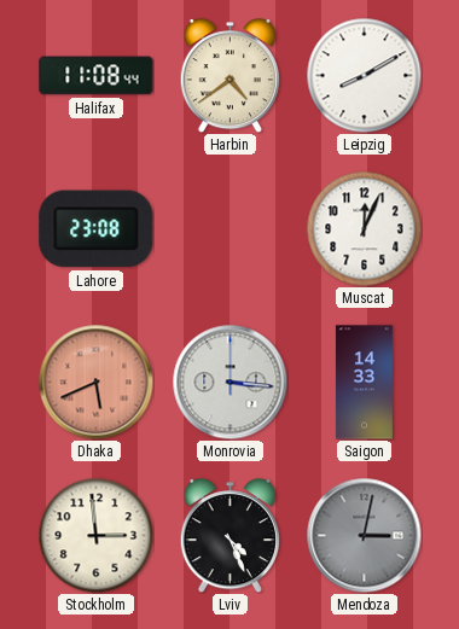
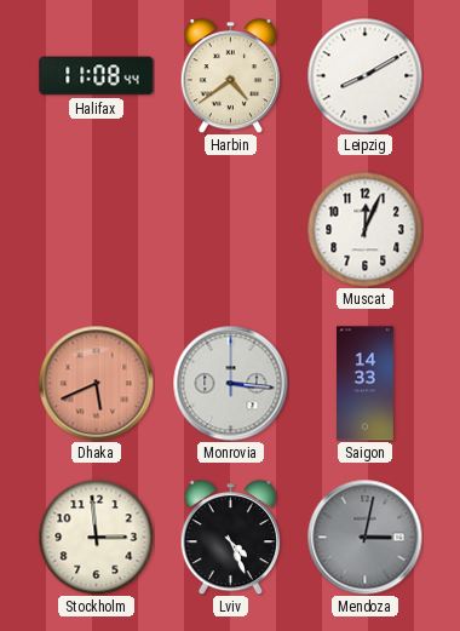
Lahore: 23:08 -> none (97, 229)
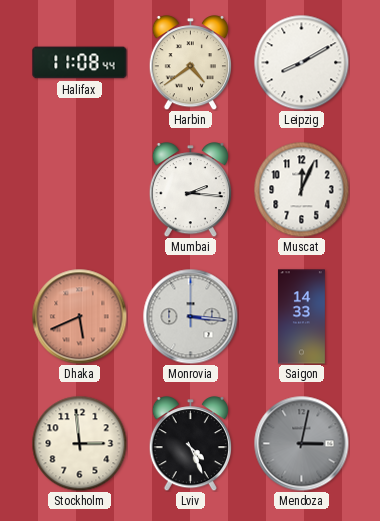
Mumbai: none -> 2:16 (190, 190)
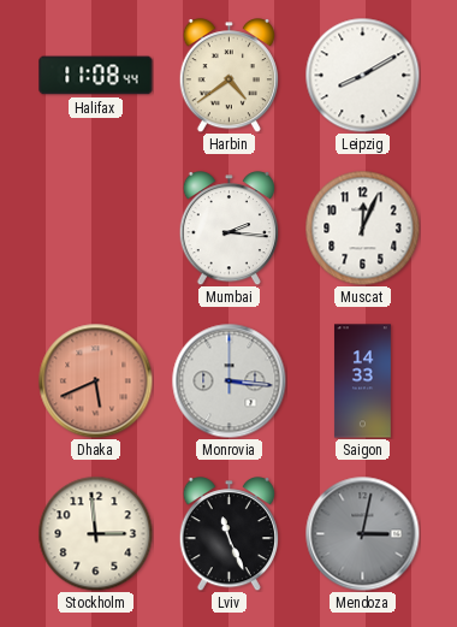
Lviv: 4:26 -> 11:26 (228, 534)
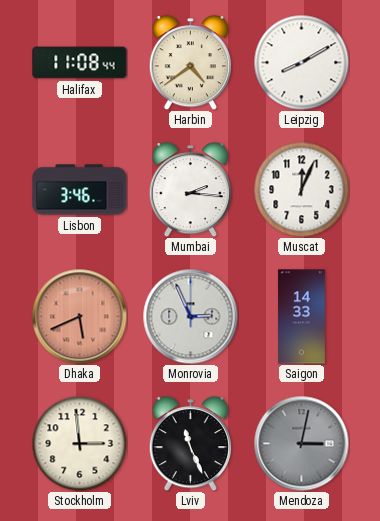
Lisbon: none -> 3:46 (80, 190)
Monrovia: 3:16 -> 2:56 (190, 316)
